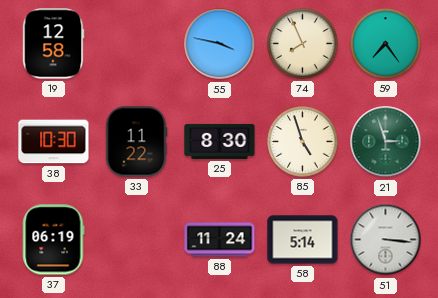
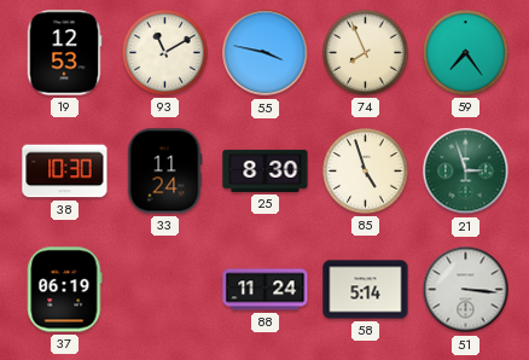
19: 12:58 -> 12:53 (64, 53)
93: none -> 11:10 (165, 53)
33: 11:22 -> 11:24 (164, 172)
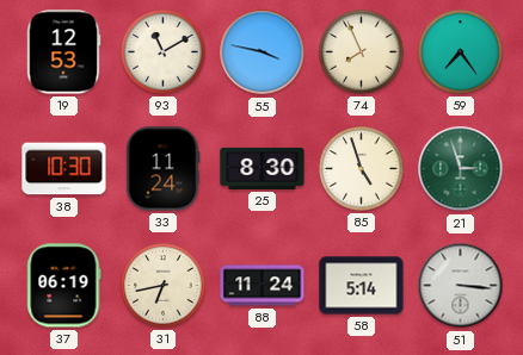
31: none -> 6:43 (164, 286)
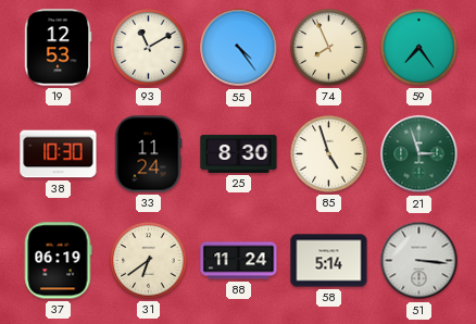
55: 3:47 -> 4:24 (239, 48)
31: 6:43 -> 6:39 (149, 261)
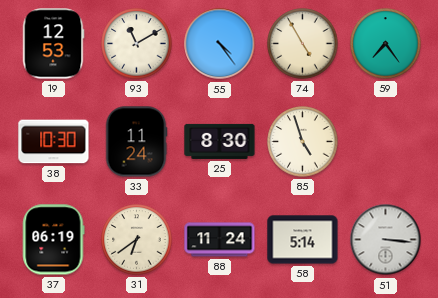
74: 7:56 -> 4:55 (303, 44)
21: 2:57 -> none (419, 154)
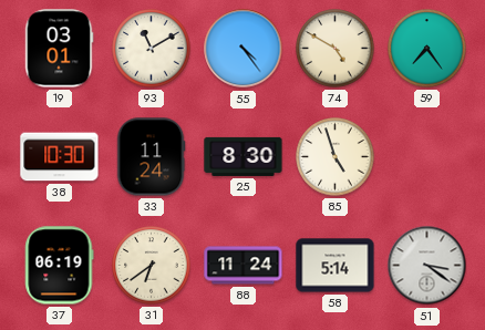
19: 12:53 -> 03:01 (59, 49)
74: 4:55 -> 4:50 (336, 49)
51: 3:16 -> 3:21 (427, 266)
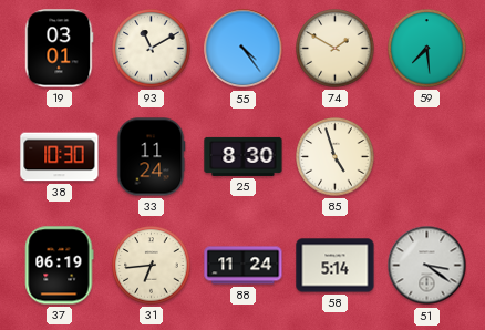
74: 4:50 -> 1:50 (336, 49)
59: 7:24 -> 7:29 (427, 49)
31: 6:39 -> 6:44 (152, 266)
